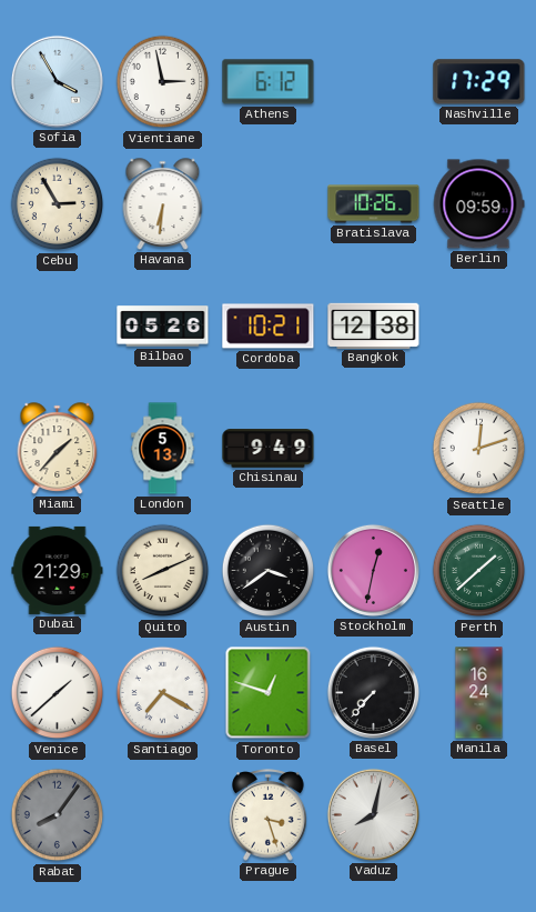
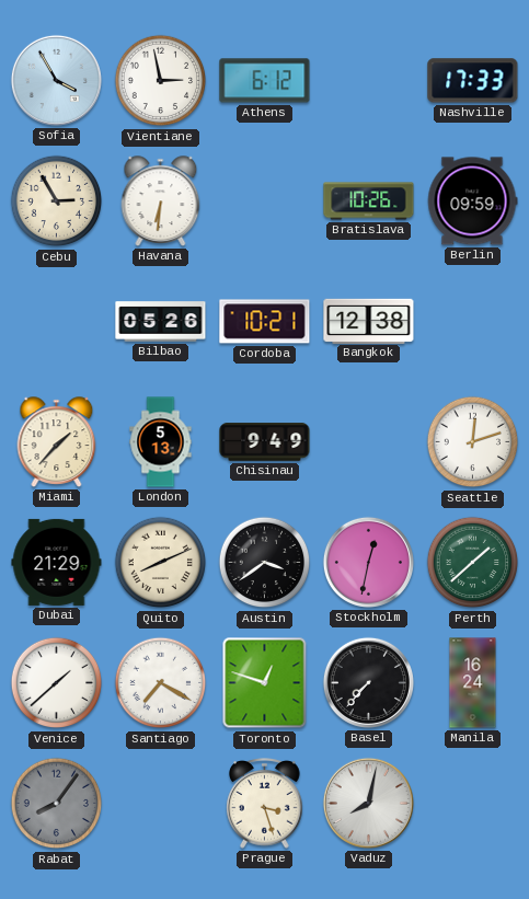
Nashville: 17:29 -> 17:33 (473, 81)
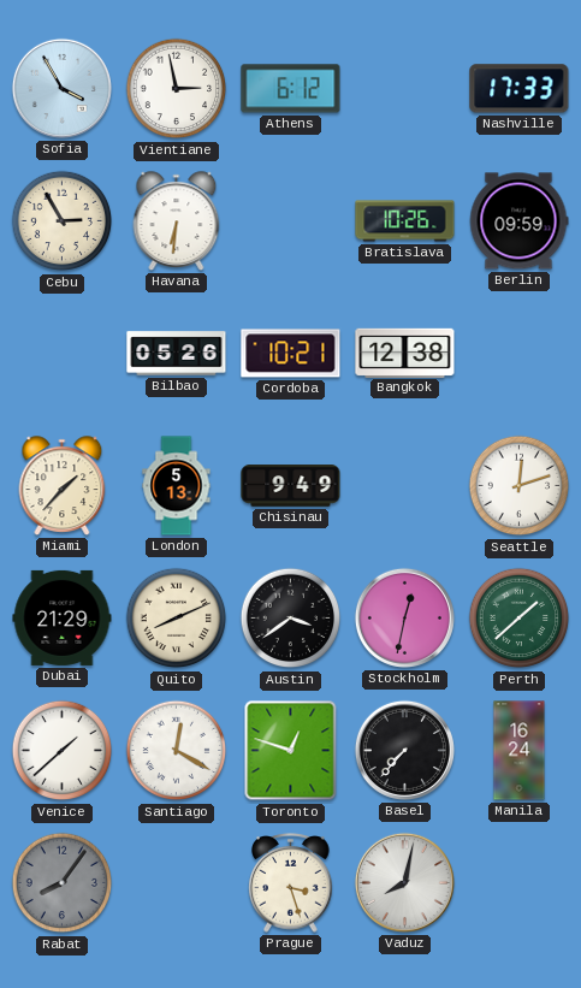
Santiago: 7:20 -> 12:20 (177, 751)
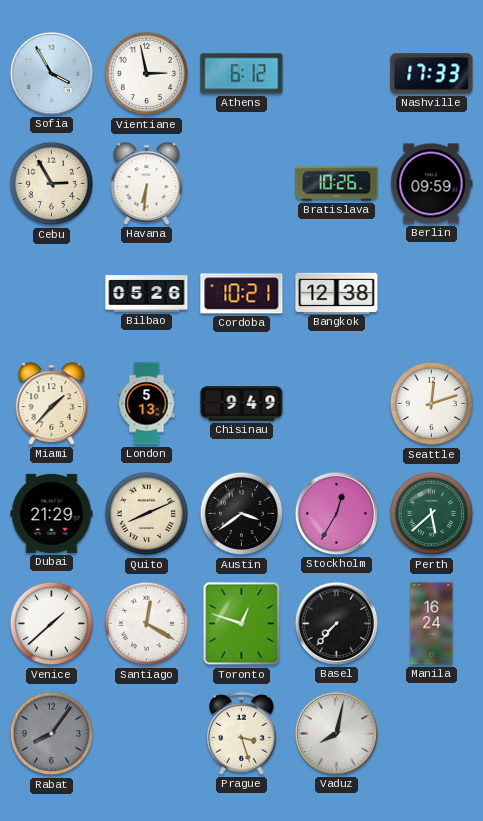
Stockholm: 12:32 -> 12:35 (336, 513)
Perth: 1:38 -> 5:38 (432, 514)
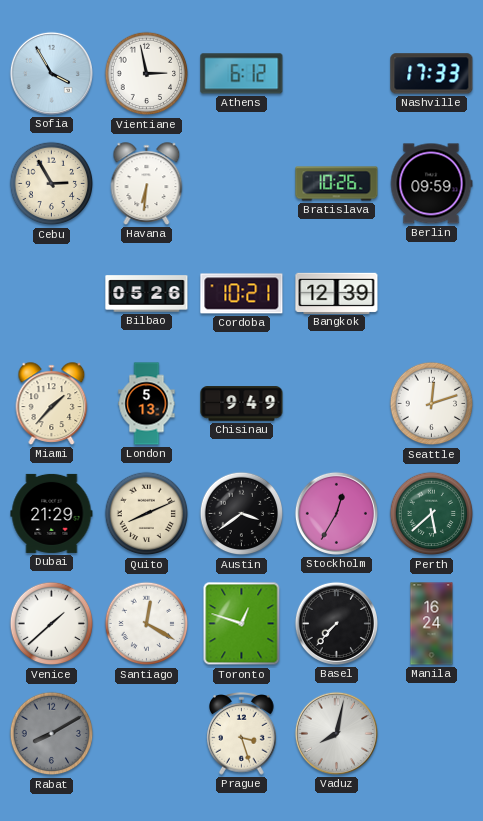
Bangkok: 12:38 -> 12:39 (337, 293)
Rabat: 8:06 -> 8:10 (52, 734)
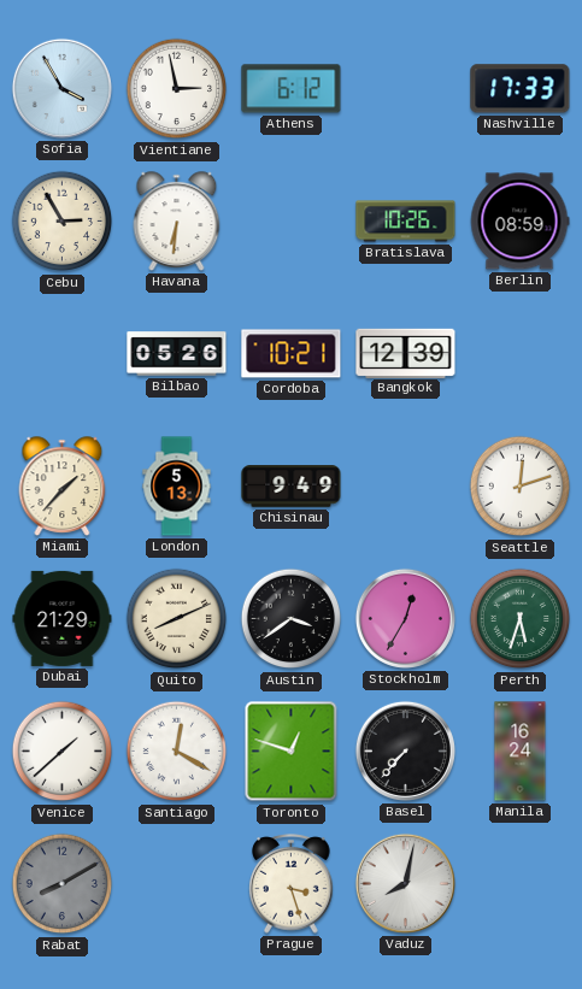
Berlin: 09:59 -> 08:59 (519, 222)
Perth: 5:38 -> 5:33 (521, 619)
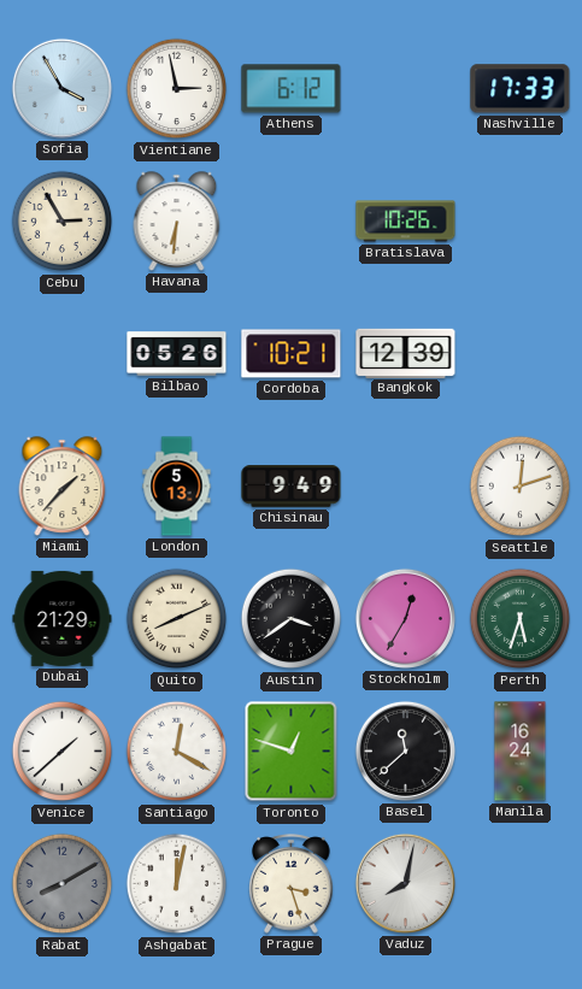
Berlin: 08:59 -> none (519, 222)
Basel: 7:37 -> 11:38 (405, 750)
Ashgabat: none -> 12:02 (177, 884)
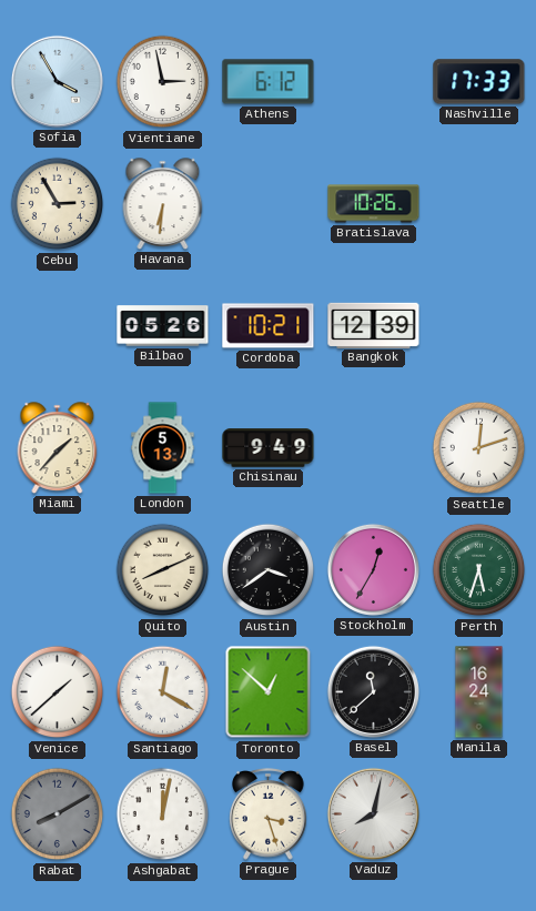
Dubai: 21:29 -> none (63, 618)
Toronto: 12:48 -> 12:52 (269, 692)
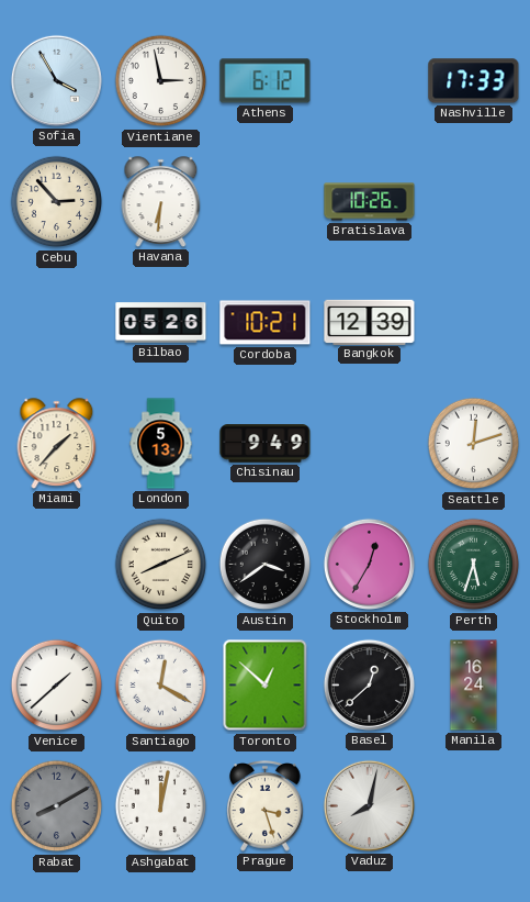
Cebu: 2:55 -> 2:53 (57, 202)
Basel: 11:38 -> 12:38 (369, 684)
